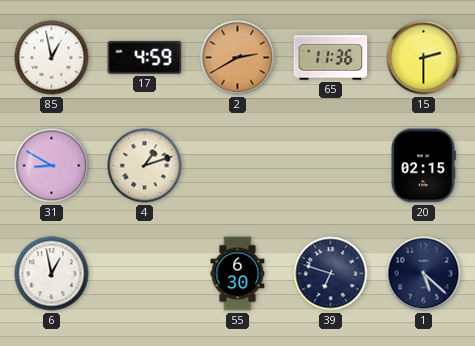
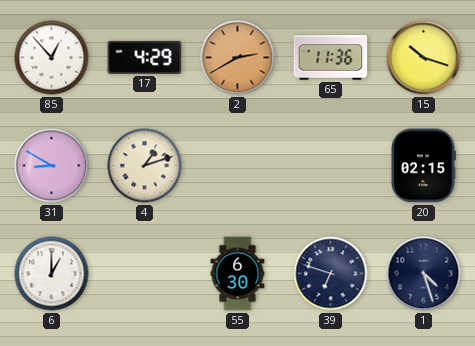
85: 12:58 -> 12:53 (52, 58)
17: 4:59 -> 4:29 (145, 57)
15: 2:30 -> 10:18 (424, 58)
6: 12:58 -> 1:00 (52, 274)
1: 5:22 -> 4:27 (424, 274)
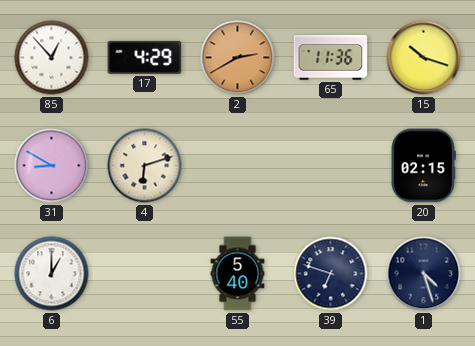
4: 1:12 -> 6:12 (145, 166)
55: 6:30 -> 5:40 (238, 274)
